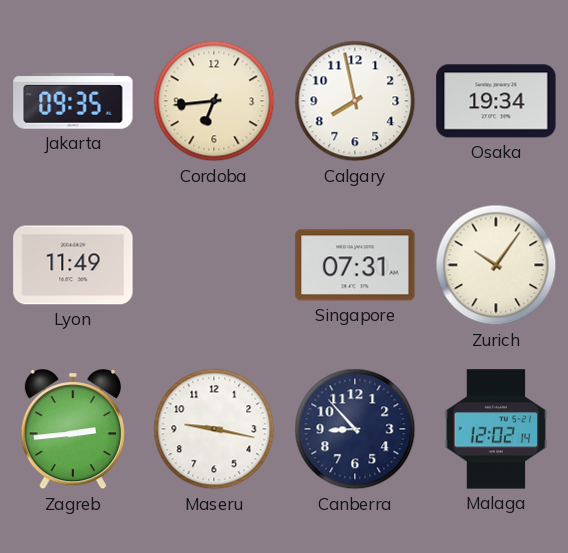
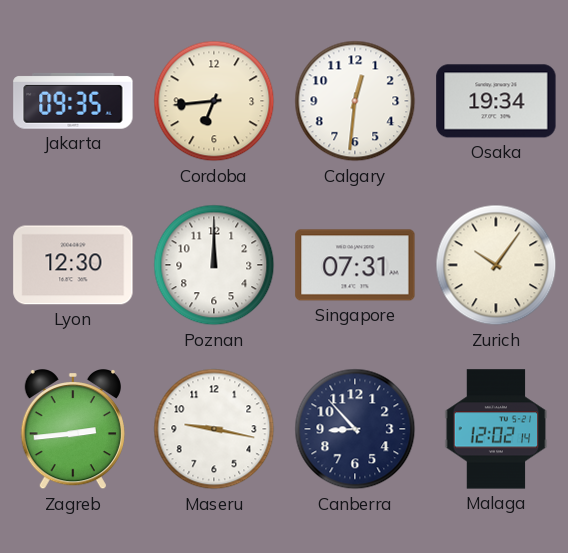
Calgary: 7:58 -> 12:31 (355, 101)
Lyon: 11:49 -> 12:30 (73, 265)
Poznan: none -> 12:00 (214, 265)
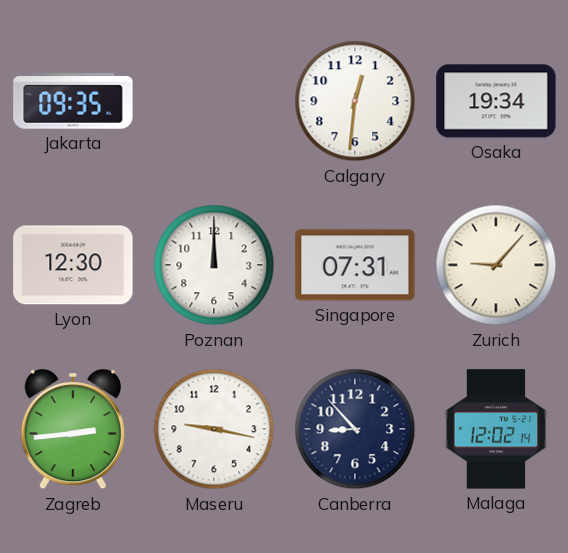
Cordoba: 6:44 -> none (214, 101)
Zurich: 10:06 -> 9:07 (496, 265)
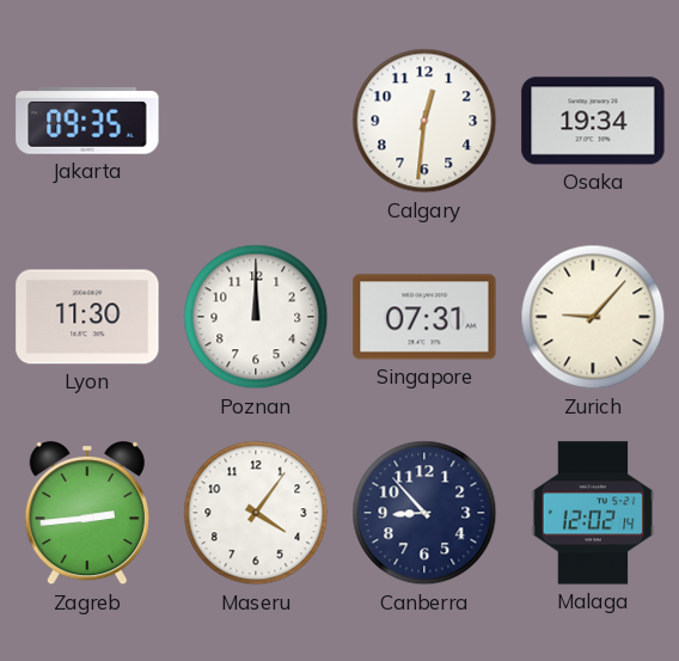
Lyon: 12:30 -> 11:30 (87, 317)
Maseru: 9:17 -> 4:06 (256, 513)
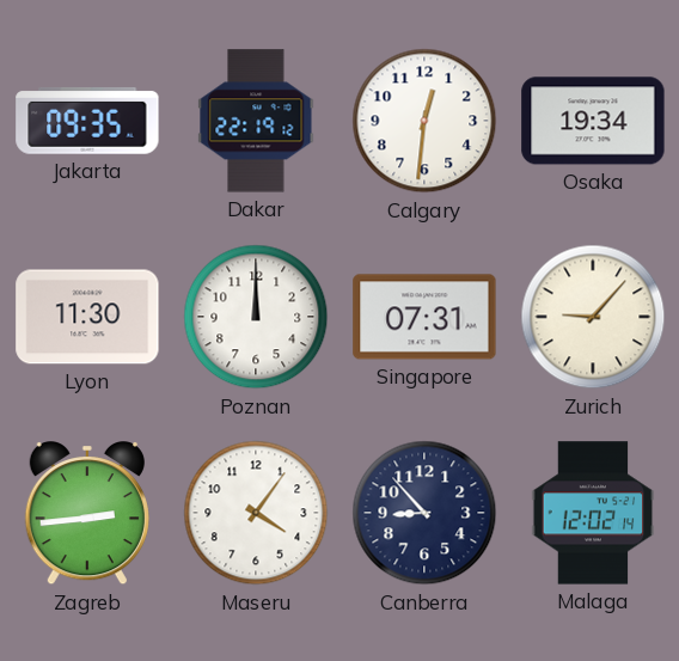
Dakar: none -> 22:19 (256, 121)
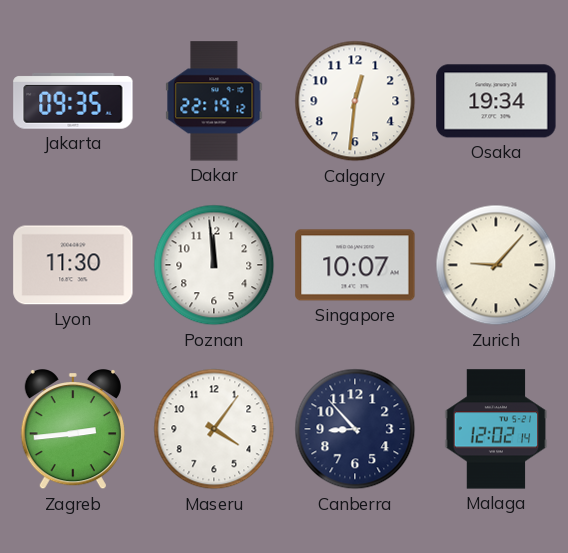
Poznan: 12:00 -> 11:59 (214, 265)
Singapore: 07:31 -> 10:07 (355, 265)
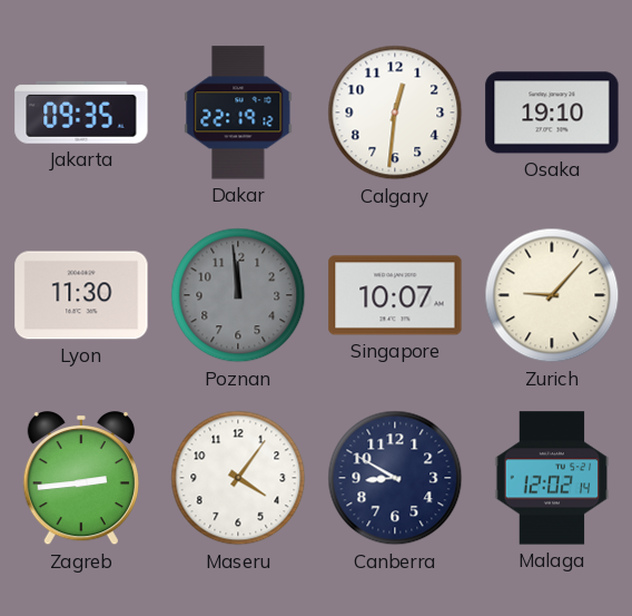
Osaka: 19:34 -> 19:10 (552, 113)
Poznan dial: white -> grey (238, 295)
Canberra: 8:53 -> 8:50 (395, 478)
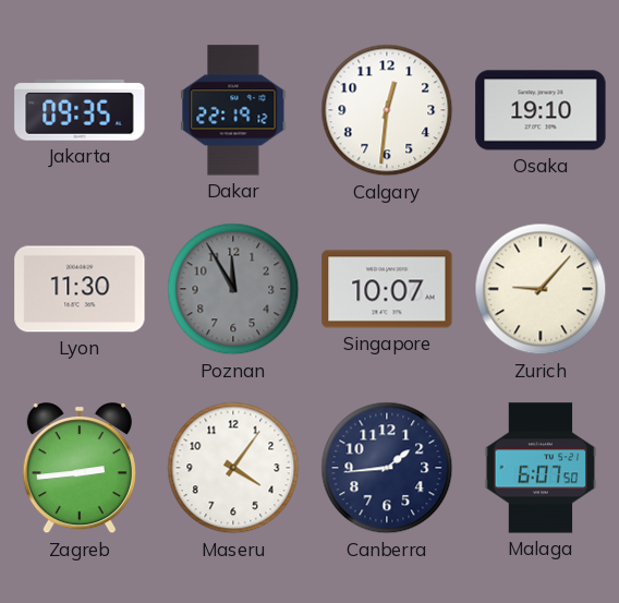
Poznan: 11:59 -> 11:55 (233, 289)
Canberra: 8:50 -> 1:44 (387, 468)
Malaga: 12:02 -> 6:07 (541, 468)
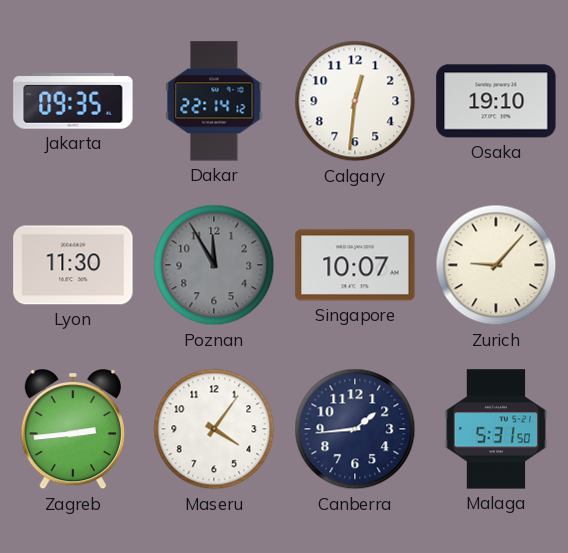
Dakar: 22:19 -> 22:14 (214, 101)
Malaga: 6:07 -> 5:31 (496, 429)
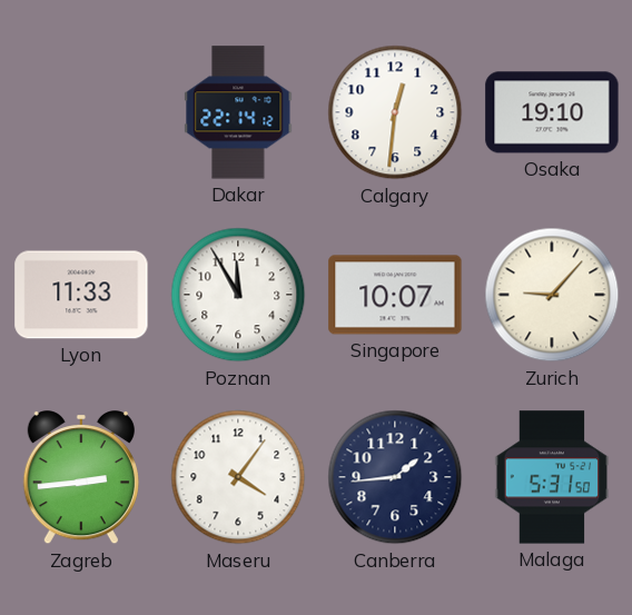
Jakarta: 09:35 -> none (73, 101)
Lyon: 11:30 -> 11:33 (81, 295)
Poznan dial: grey -> white (238, 295)
